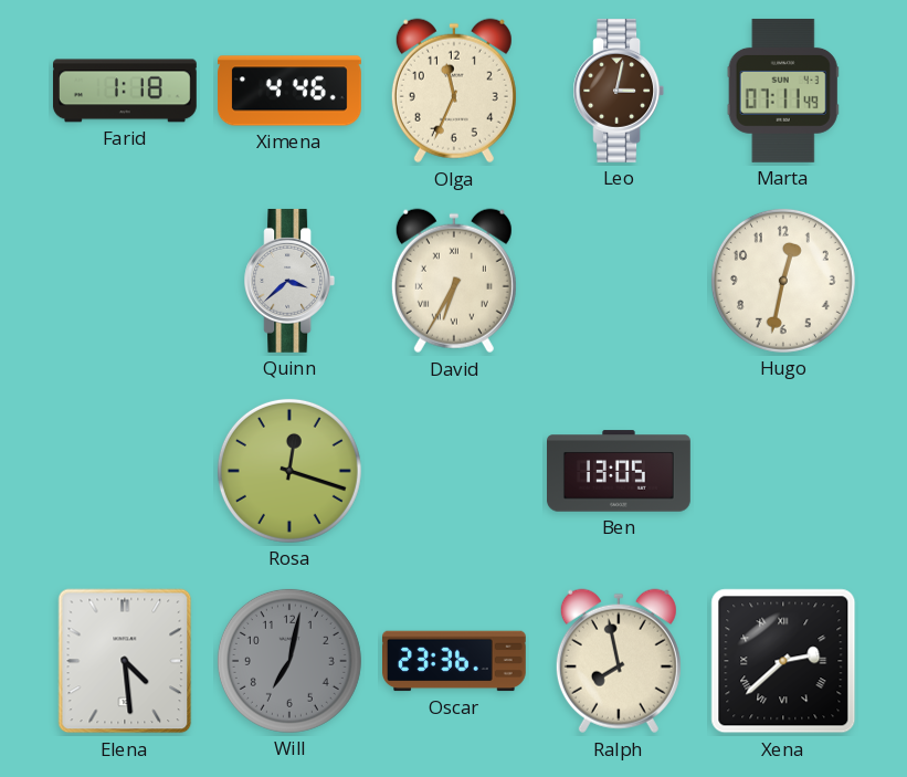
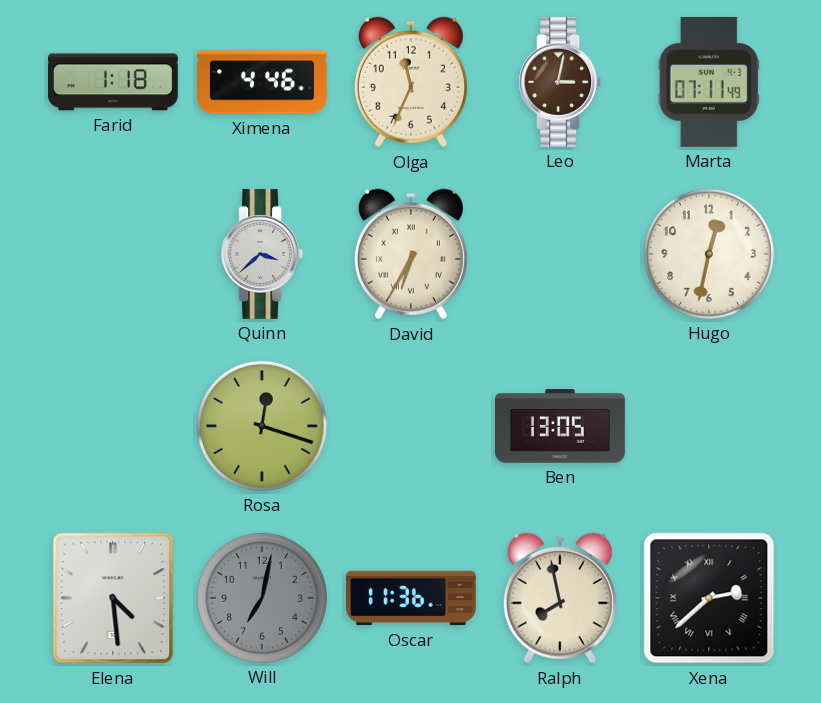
Oscar: 23:36 -> 11:36 (412, 598)
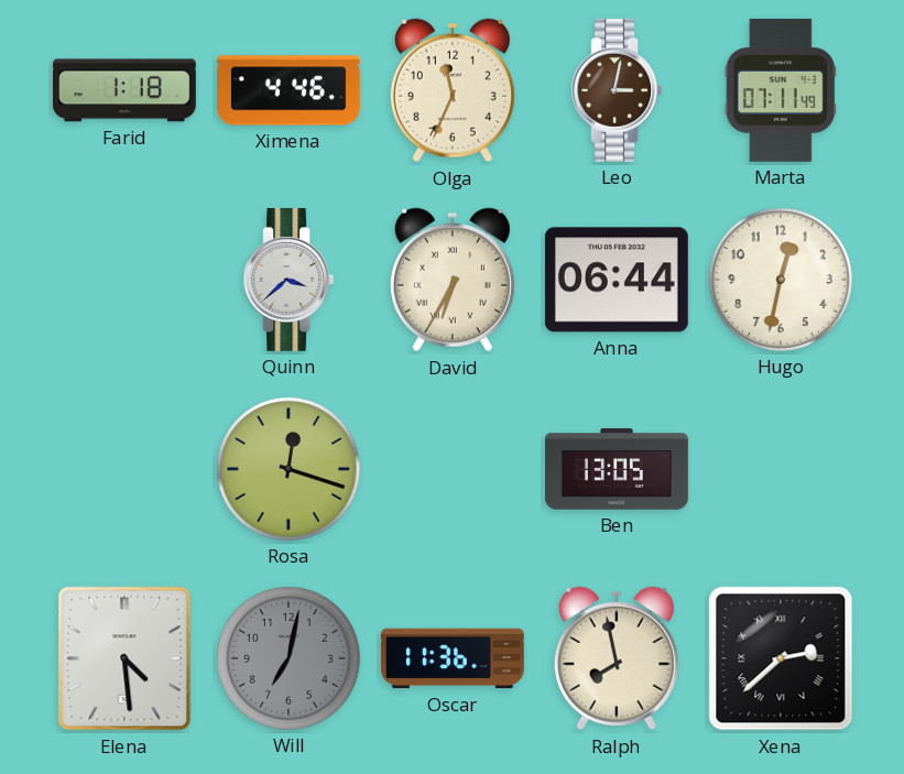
Anna: none -> 06:44 (617, 280)
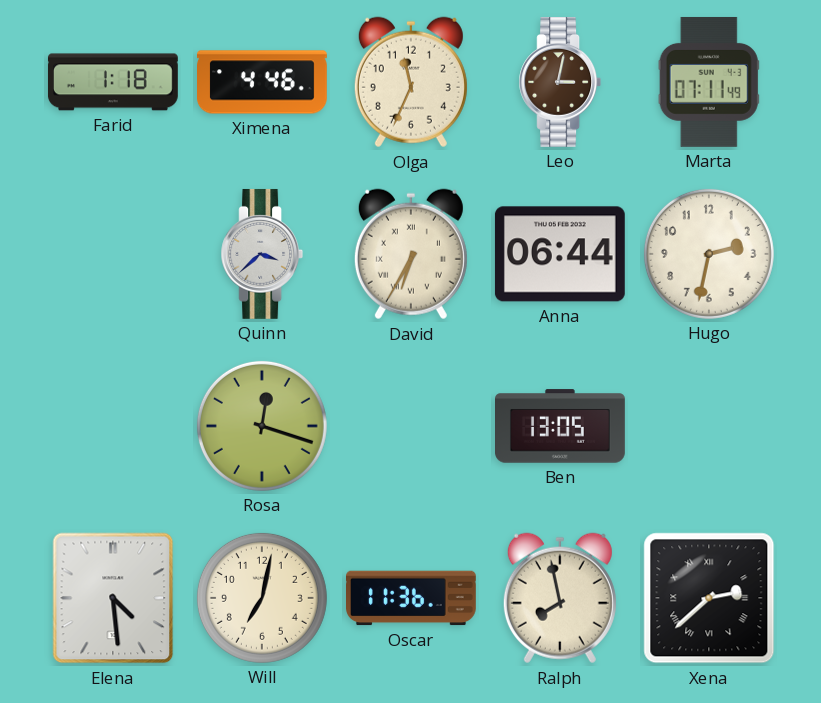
Hugo: 12:32 -> 2:32 (709, 254)
Will dial: grey -> cream (262, 598)
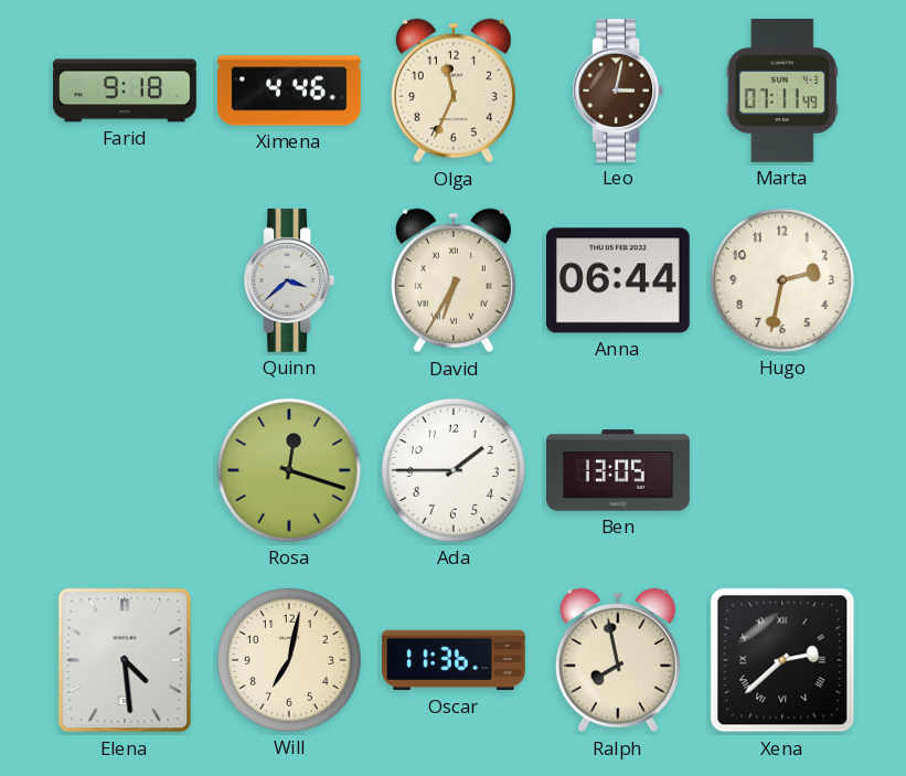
Farid: 1:18 -> 9:18 (125, 91)
Ada: none -> 1:45 (454, 470)
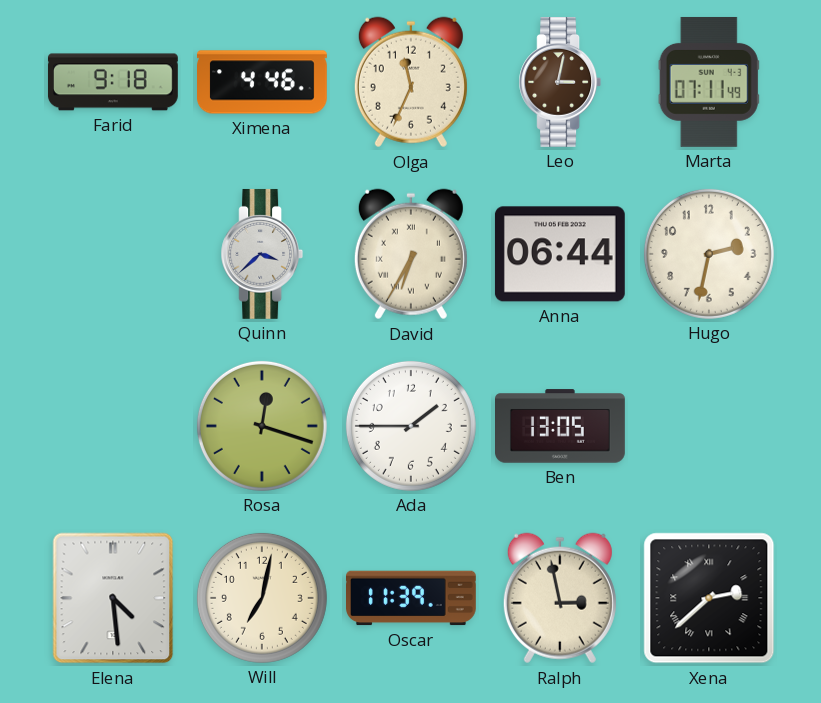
Oscar: 11:36 -> 11:39 (412, 598)
Ralph: 7:58 -> 2:58 (560, 598)
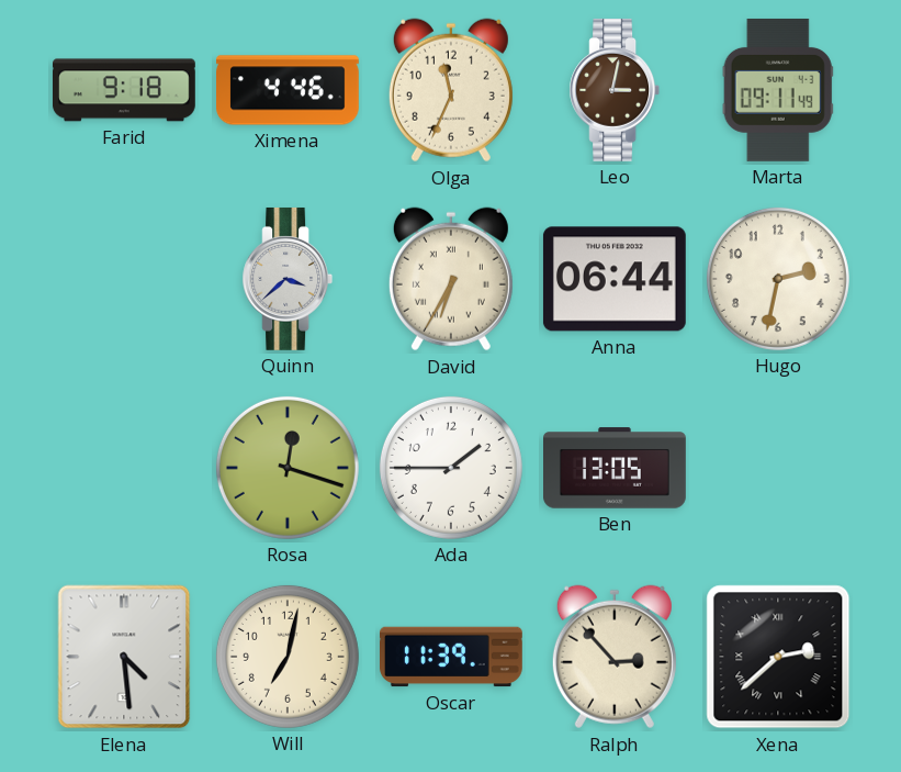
Marta: 07:11 -> 09:11 (778, 90)
Ralph: 2:58 -> 2:53 (615, 657)
